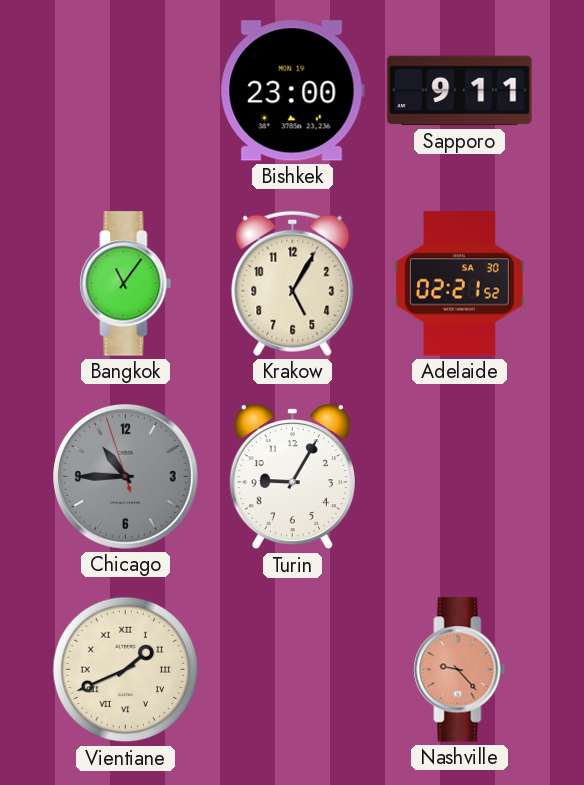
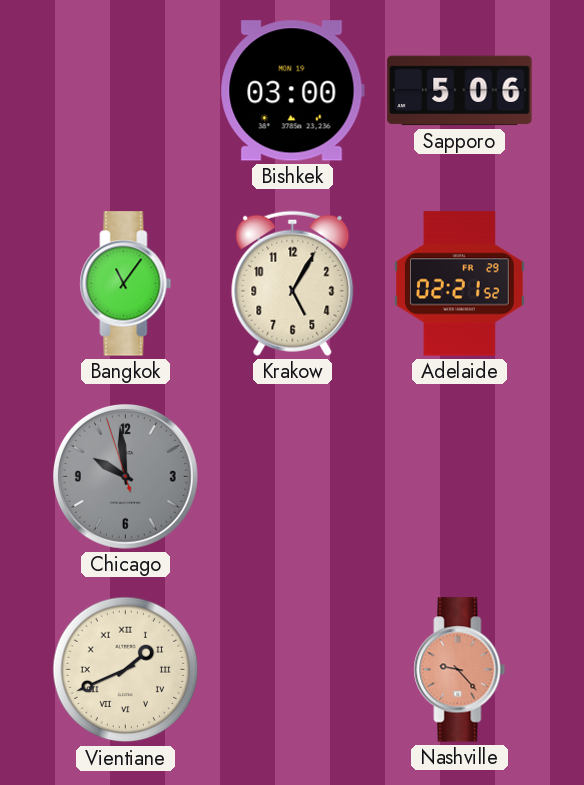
Bishkek: 23:00 -> 03:00 (292, 91)
Sapporo: 9:11 -> 5:06 (460, 91)
Adelaide date: SA 30 -> FR 29 (460, 284)
Chicago: 10:44 -> 9:58 (126, 477)
Turin: 9:05 -> none (292, 477)
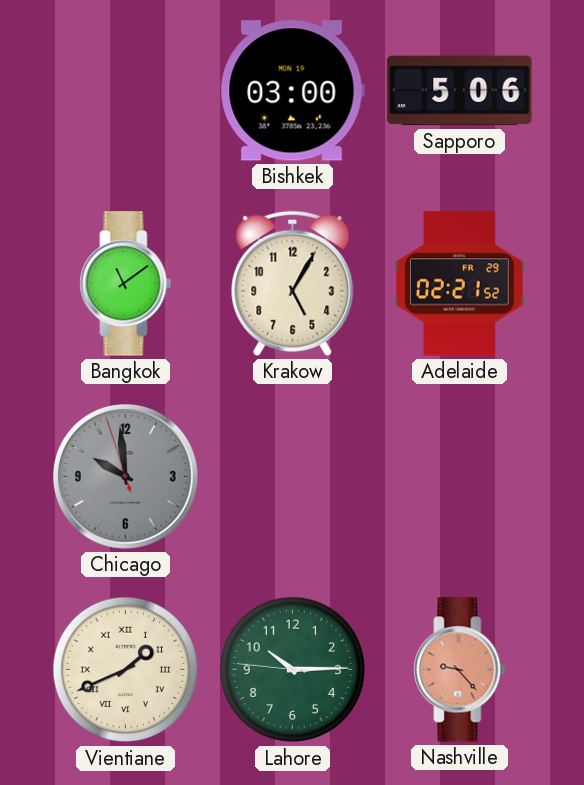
Bangkok: 11:06 -> 11:09 (126, 284)
Lahore: none -> 10:14 (293, 670)
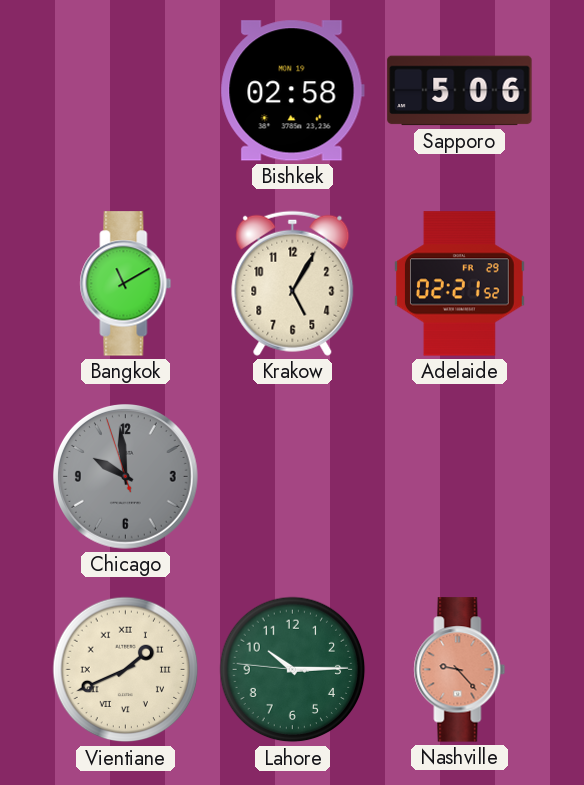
Bishkek: 03:00 -> 02:58 (292, 91)
Bangkok: 11:09 -> 11:10 (126, 284)
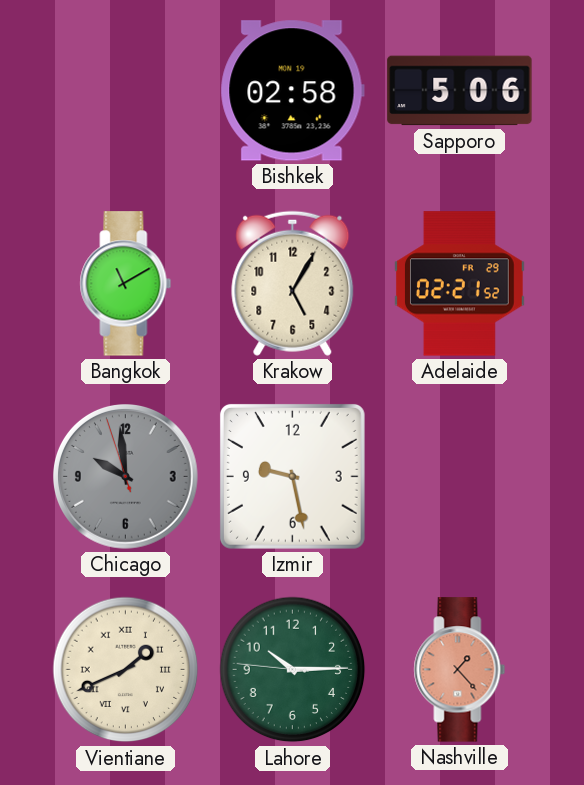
Izmir: none -> 9:28 (292, 476)
Nashville: 9:23 -> 1:23 (460, 670)
